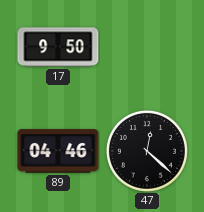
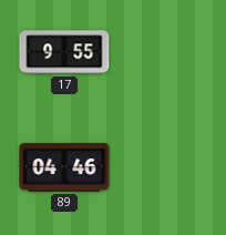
17: 9:50 -> 9:55 (64, 52)
47: 12:22 -> none (147, 151)
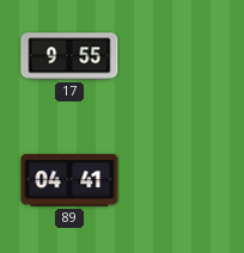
89: 04:46 -> 04:41 (69, 180)
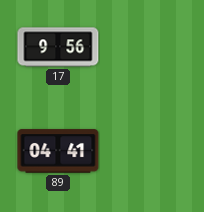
17: 9:55 -> 9:56 (58, 47)
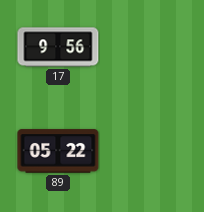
89: 04:41 -> 05:22 (58, 151)
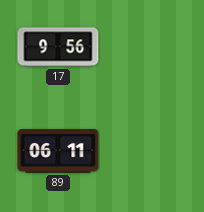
89: 05:22 -> 06:11 (58, 151)
